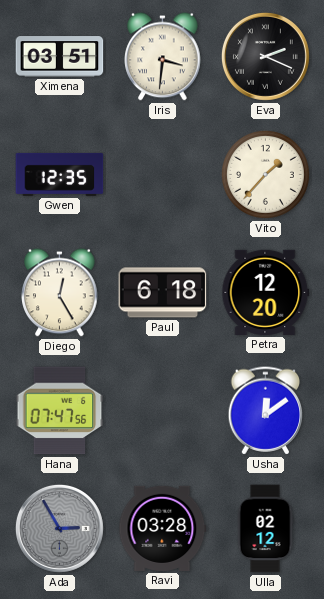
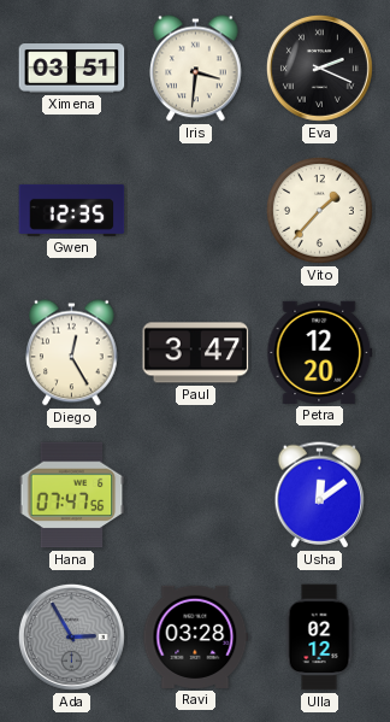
Paul: 6:18 -> 3:47 (196, 353)
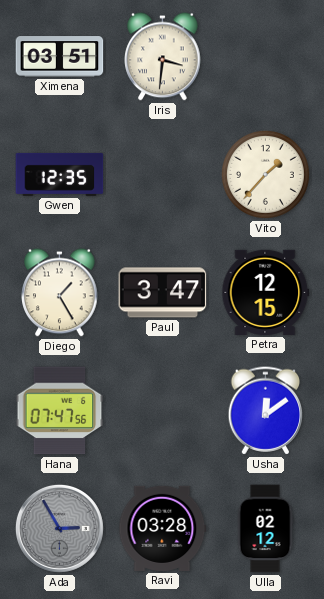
Eva: 2:19 -> none (319, 67)
Diego: 12:25 -> 1:25 (60, 293)
Petra: 12:20 -> 12:15 (266, 292)
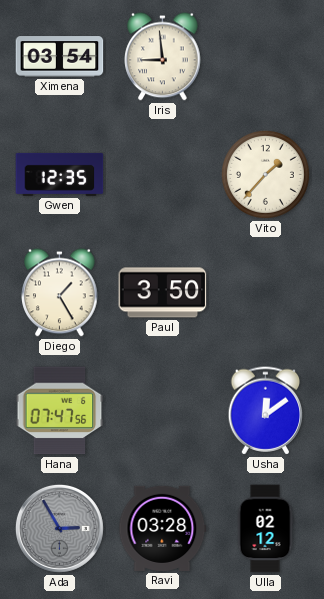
Ximena: 03:51 -> 03:54 (60, 57)
Iris: 3:31 -> 8:59 (163, 57)
Paul: 3:47 -> 3:50 (163, 293)
Petra: 12:15 -> none (266, 292)
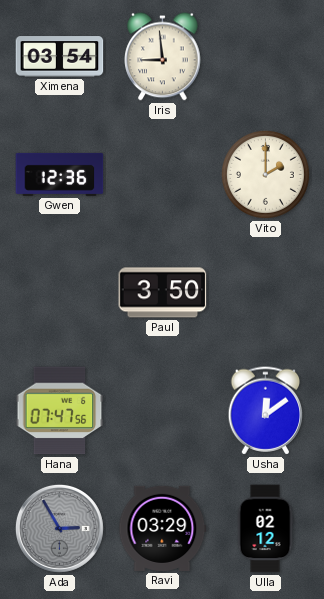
Gwen: 12:35 -> 12:36 (60, 174)
Vito: 1:37 -> 2:00 (265, 174)
Diego: 1:25 -> none (60, 293)
Ravi: 03:28 -> 03:29 (163, 528)
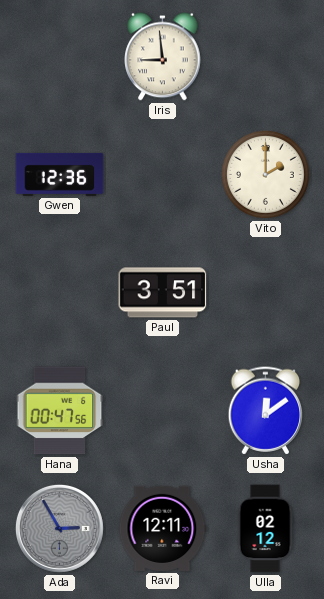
Ximena: 03:54 -> none (60, 57)
Paul: 3:50 -> 3:51 (163, 293)
Hana: 07:47 -> 00:47 (60, 411)
Ravi: 03:29 -> 12:11 (163, 528)
